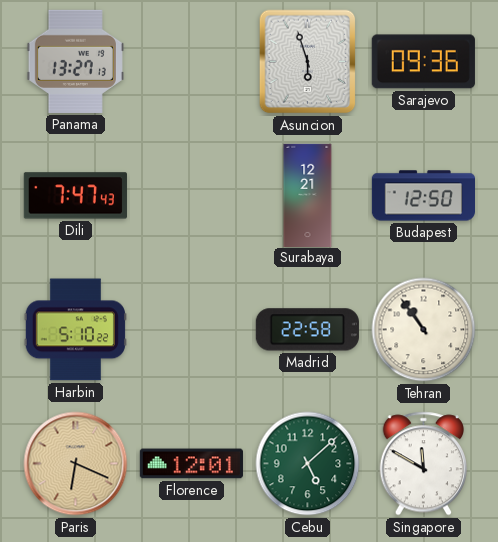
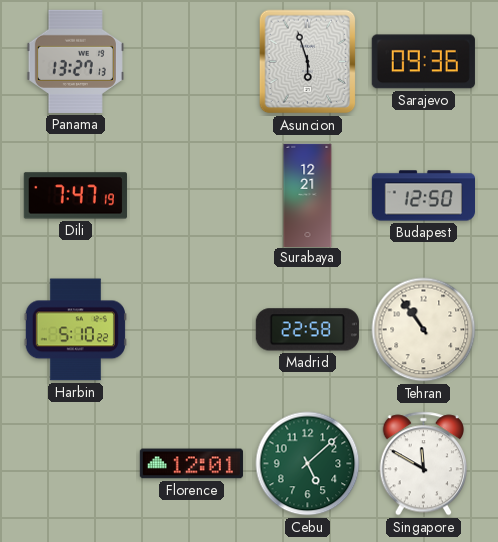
Dili: 7:47:43 -> 7:47:19 (75, 196)
Paris: 6:19 -> none (76, 464)
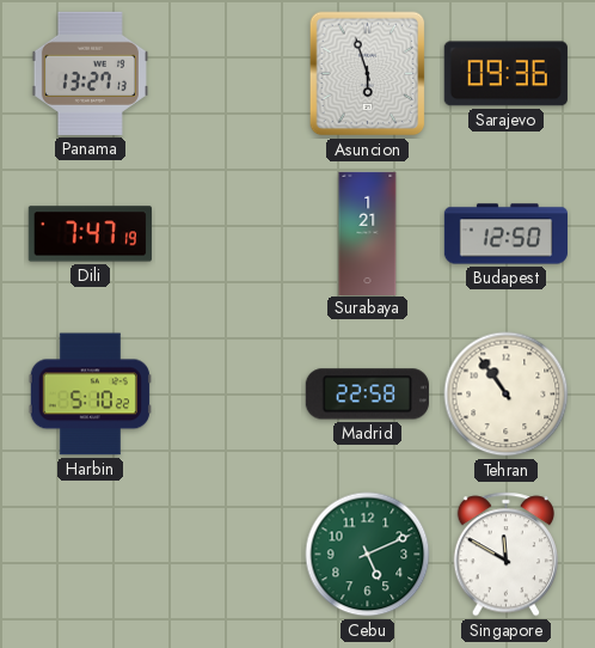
Surabaya: 12:21 -> 1:21 (368, 233)
Florence: 12:01 -> none (191, 464)
Cebu: 5:08 -> 5:11 (368, 555)
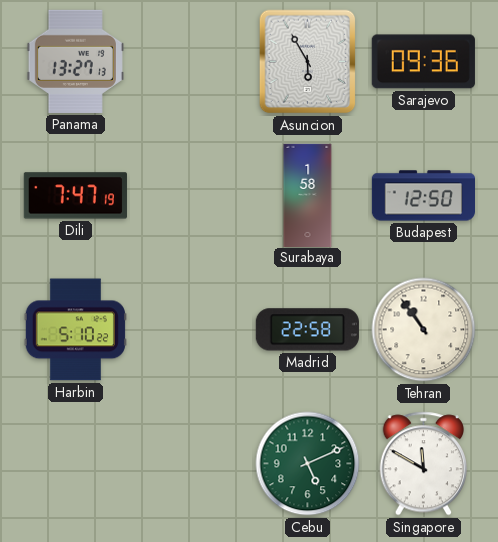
Asuncion: 5:57 -> 5:55 (308, 62)
Surabaya: 1:21 -> 1:58 (308, 195)
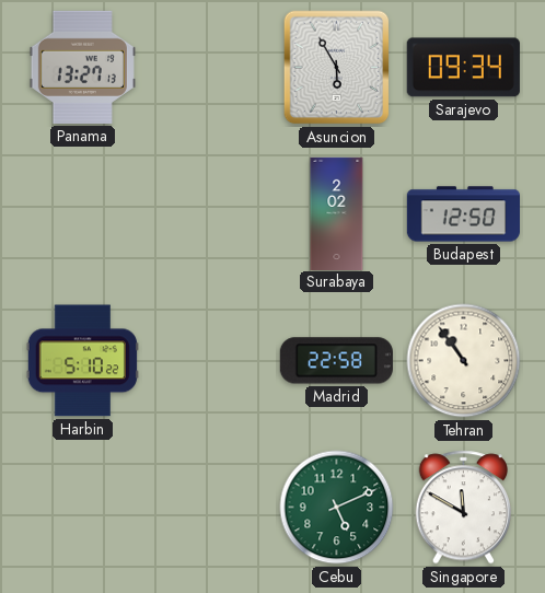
Sarajevo: 09:36 -> 09:34 (463, 68)
Dili: 7:47 -> none (75, 196)
Surabaya: 1:58 -> 2:02 (337, 213)
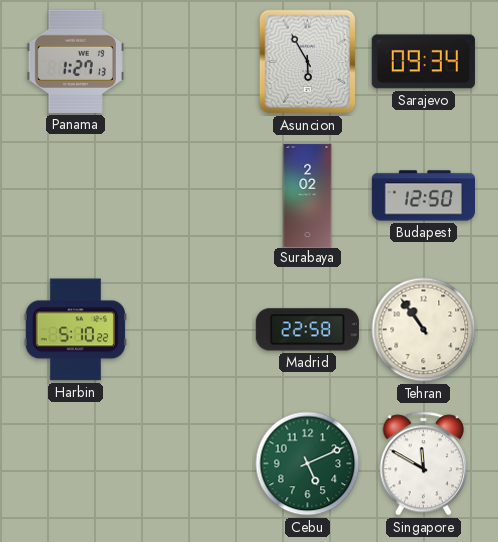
Panama: 13:27 -> 1:27 (75, 61)
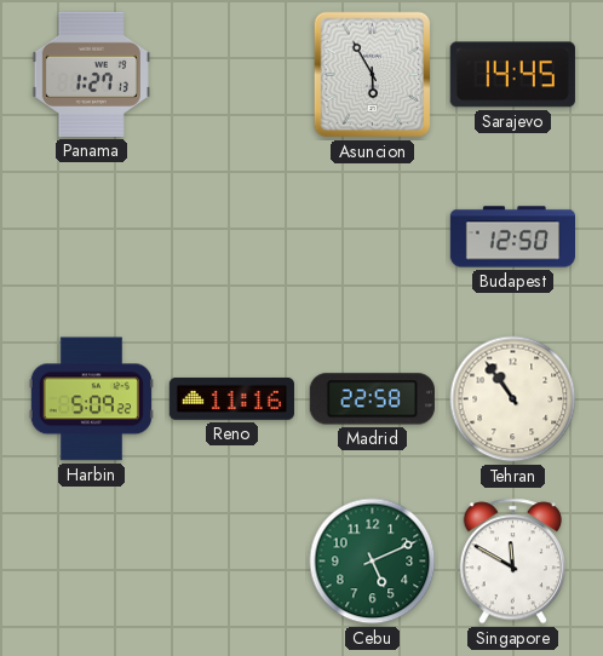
Sarajevo: 09:34 -> 14:45 (512, 75)
Surabaya: 2:02 -> none (308, 195)
Harbin: 5:10 -> 5:09 (91, 399)
Reno: none -> 11:16 (231, 398)
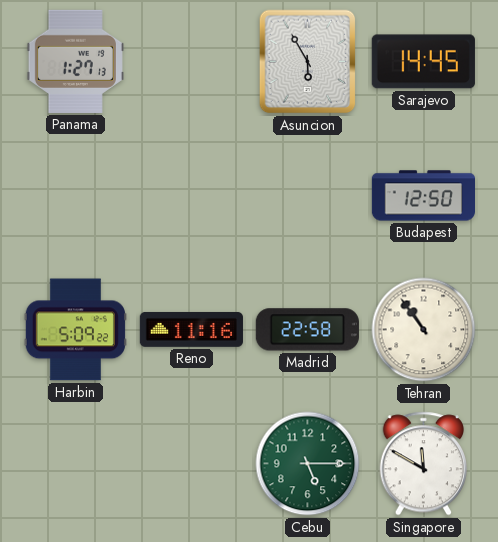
Cebu: 5:11 -> 5:15 (308, 464)
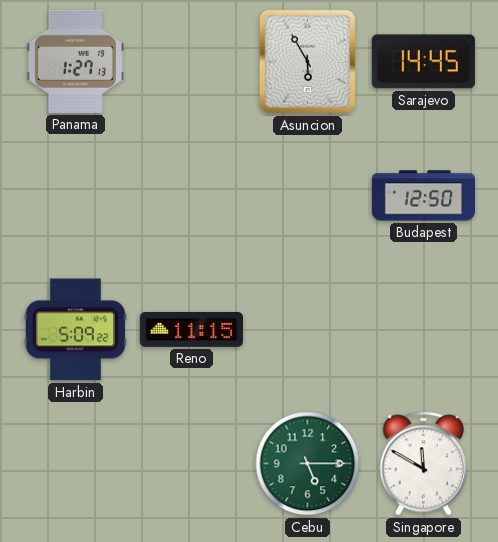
Reno: 11:16 -> 11:15 (191, 329)
Madrid: 22:58 -> none (307, 330)
Tehran: 10:54 -> none (424, 330)
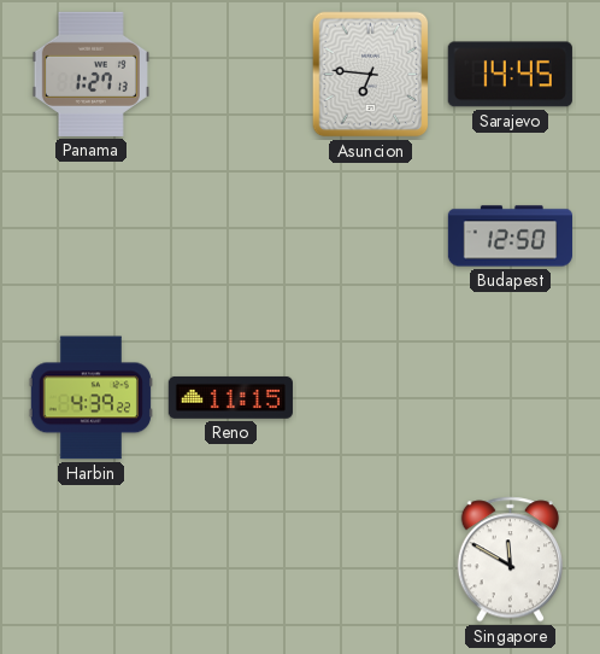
Asuncion: 5:55 -> 6:46 (371, 75)
Harbin: 5:09 -> 4:39 (90, 398)
Cebu: 5:15 -> none (308, 464)
